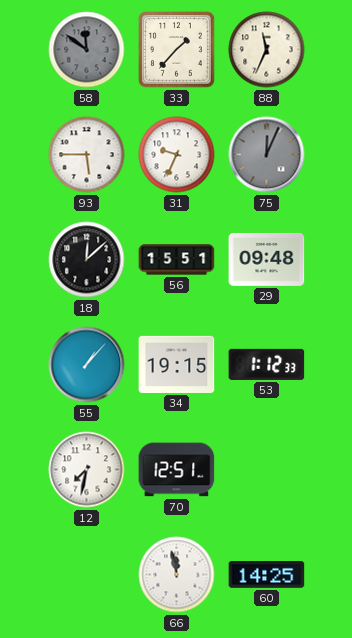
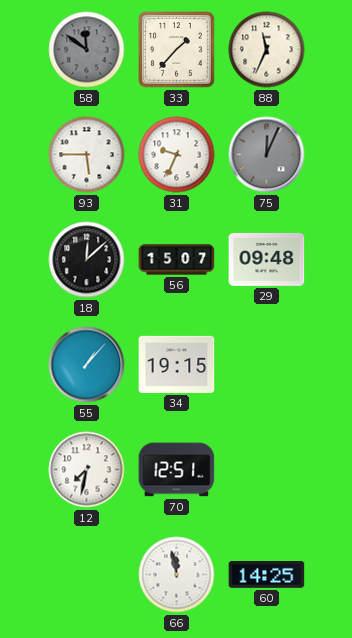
56: 15:51 -> 15:07 (177, 260)
53: 1:12 -> none (267, 364)
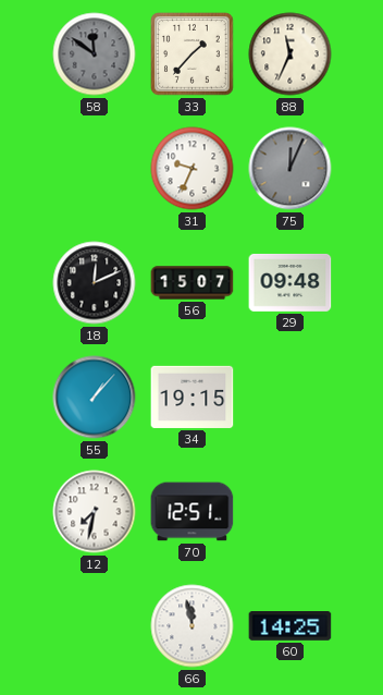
93: 5:45 -> none (87, 155)
18: 12:08 -> 12:11 (95, 283)
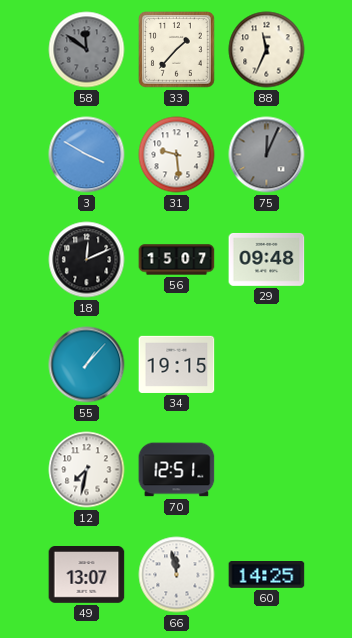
3: none -> 3:50 (87, 155)
31: 9:34 -> 9:29 (177, 155)
49: none -> 13:07 (87, 575)
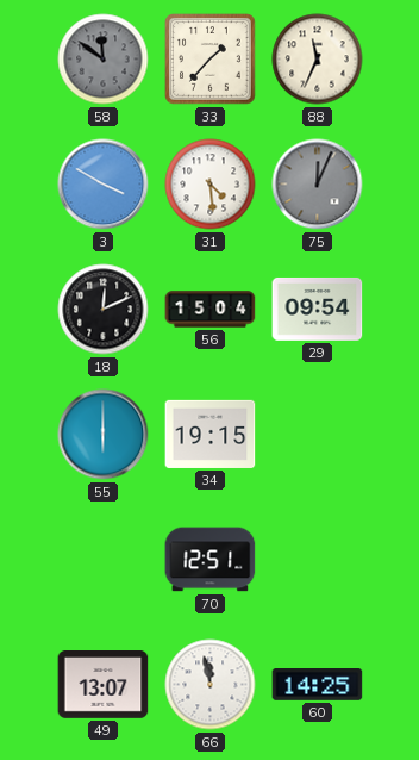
31: 9:29 -> 4:29 (211, 185)
56: 15:07 -> 15:04 (211, 310)
29: 09:48 -> 09:54 (318, 309)
55: 1:07 -> 6:00 (104, 435)
12: 7:32 -> none (87, 470)
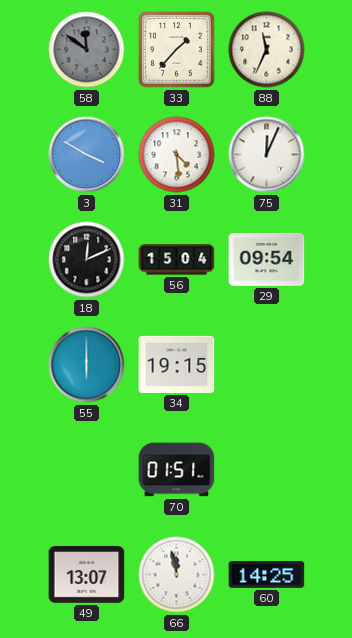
75 dial: grey -> white (267, 155)
70: 12:51 -> 01:51 (177, 470)
